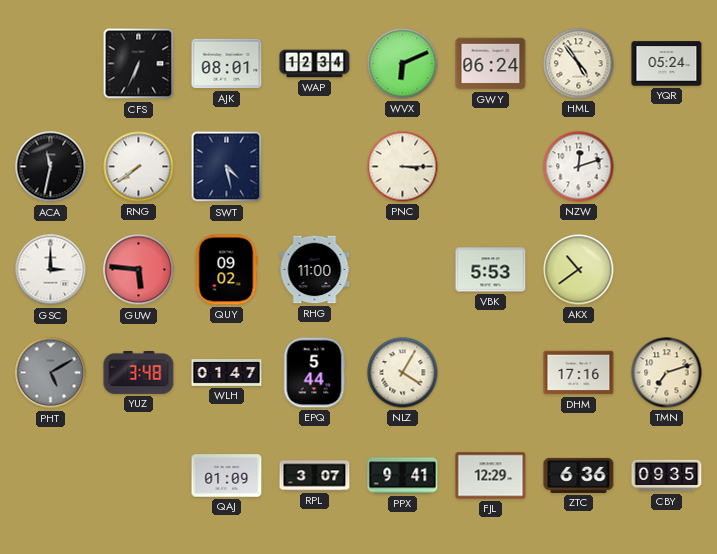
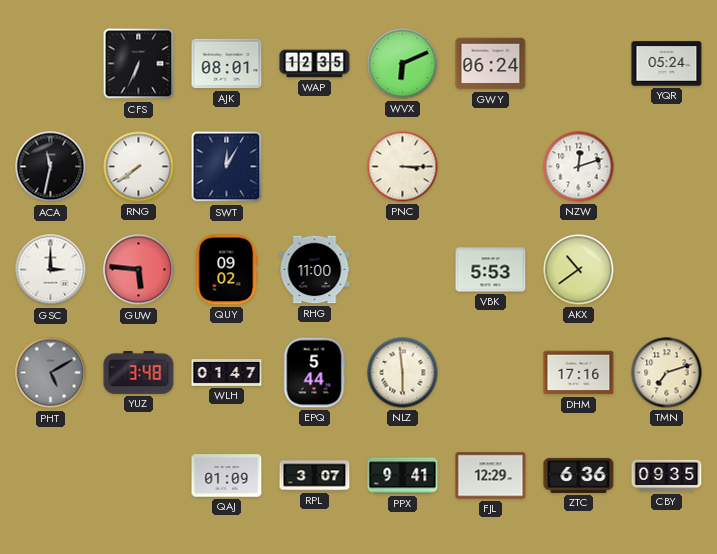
WAP: 12:34 -> 12:35 (315, 64)
HML: 4:54 -> none (579, 64)
SWT: 4:28 -> 12:05 (227, 167)
NLZ: 4:05 -> 5:59 (403, 373)
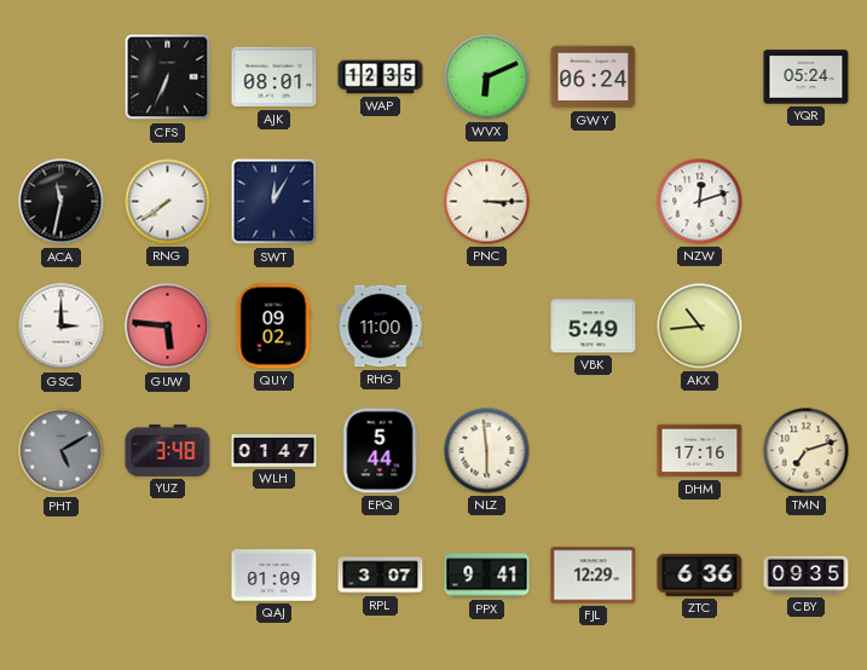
VBK: 5:53 -> 5:49 (594, 327)
AKX: 10:39 -> 10:44 (700, 327)
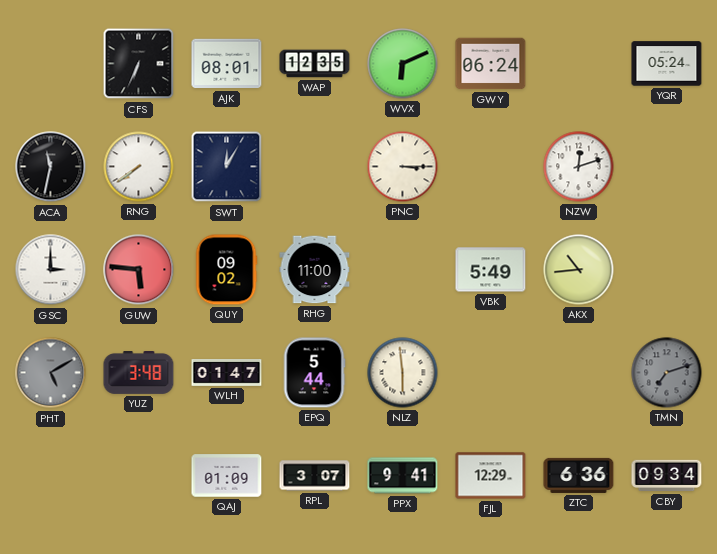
DHM: 17:16 -> none (700, 451)
TMN dial: cream -> grey (667, 373)
CBY: 09:35 -> 09:34 (667, 476)
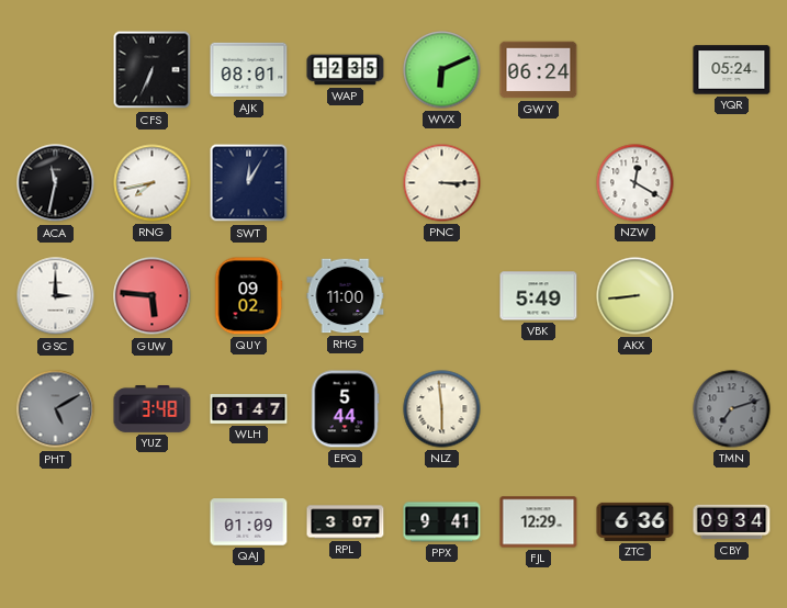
RNG: 7:39 -> 7:43 (153, 183)
NZW: 12:12 -> 12:20 (636, 183)
AKX: 10:44 -> 8:44 (636, 296)
